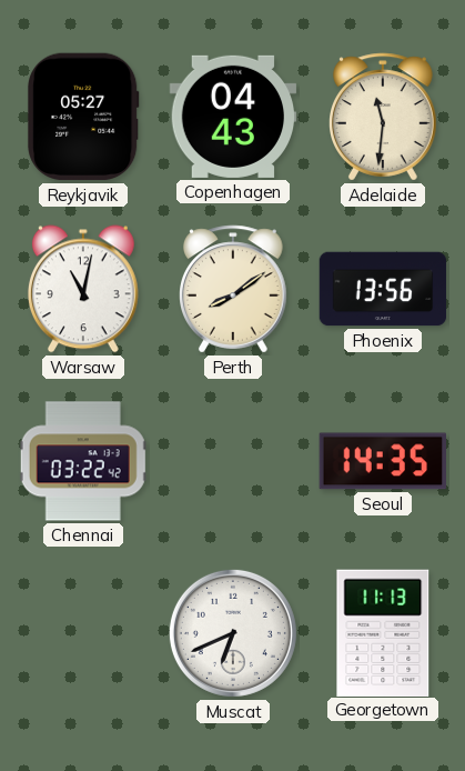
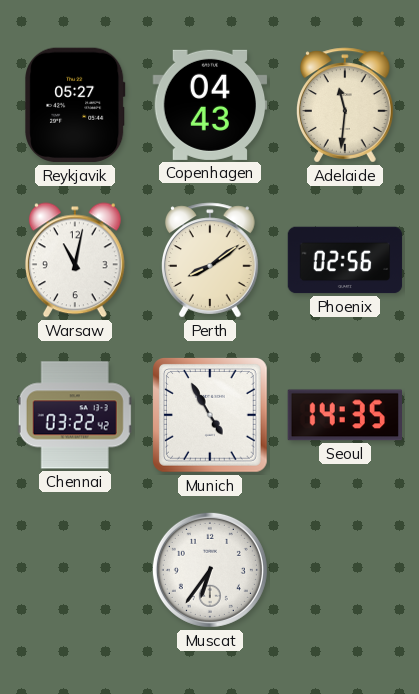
Phoenix: 13:56 -> 02:56 (345, 260)
Munich: none -> 4:55 (211, 416)
Muscat: 6:41 -> 6:36 (210, 570)
Georgetown: 11:13 -> none (383, 632)
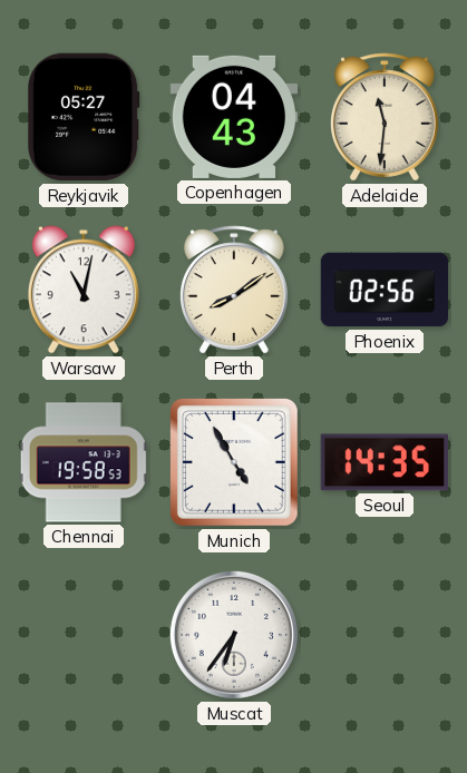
Chennai: 03:22 -> 19:58 (84, 462)
